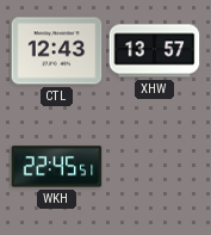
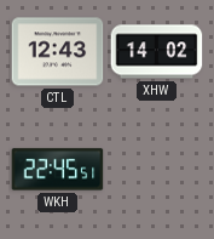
XHW: 13:57 -> 14:02 (157, 52)
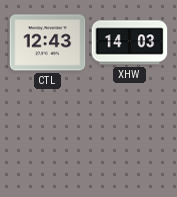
XHW: 14:02 -> 14:03 (130, 43)
WKH: 22:45 -> none (58, 170)
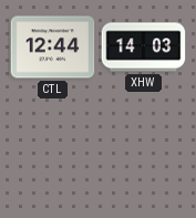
CTL: 12:43 -> 12:44 (53, 48)
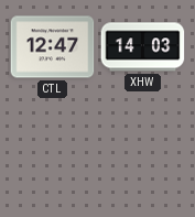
CTL: 12:44 -> 12:47 (53, 47)
